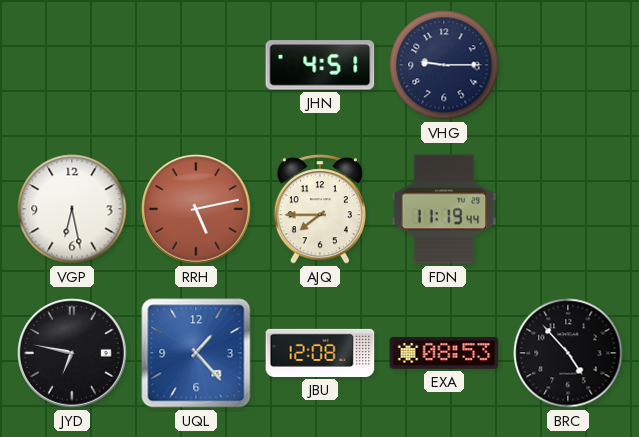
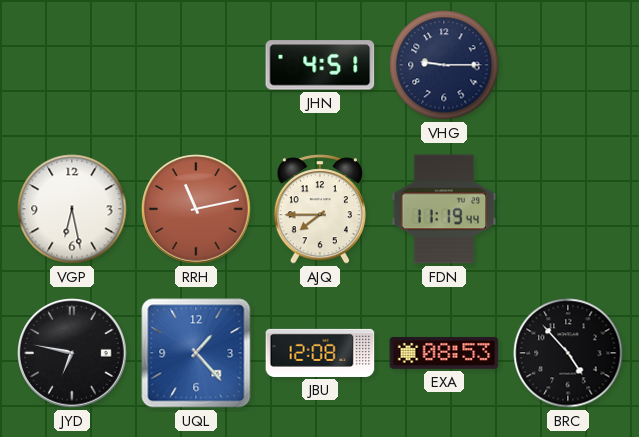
RRH: 5:13 -> 11:13 (197, 210)
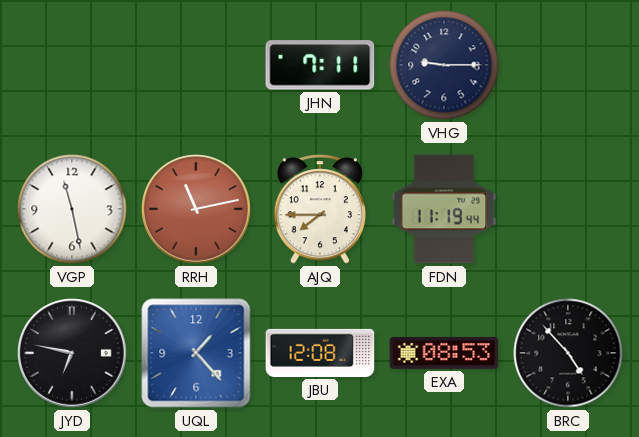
JHN: 4:51 -> 7:11 (320, 65)
VGP: 6:28 -> 11:28 (72, 209)
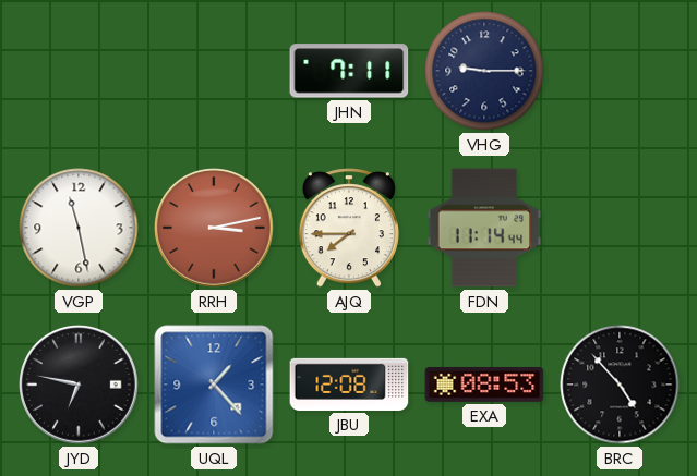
RRH: 11:13 -> 3:13 (215, 229)
FDN: 11:19 -> 11:14 (484, 228)
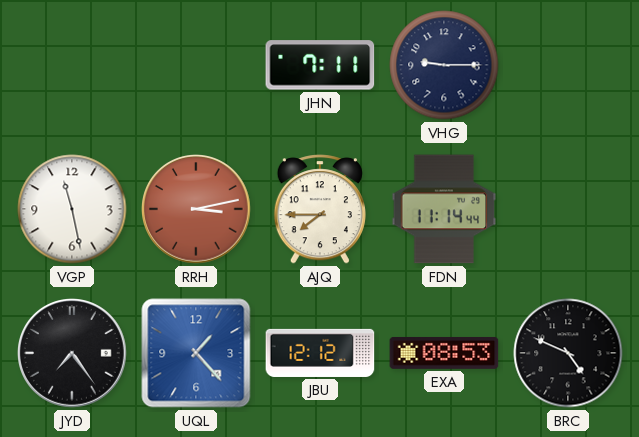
JYD: 6:47 -> 7:24 (73, 354)
JBU: 12:08 -> 12:12 (320, 353)
BRC: 4:53 -> 4:49 (568, 353)
